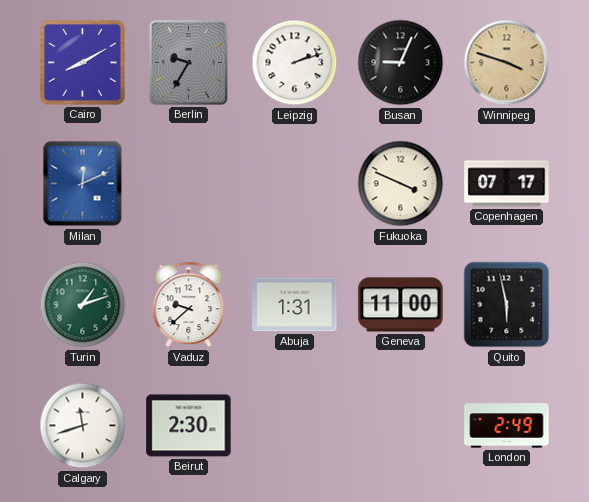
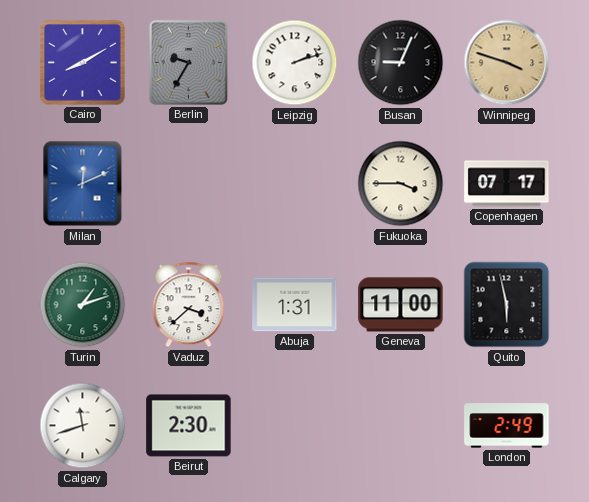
Fukuoka: 3:49 -> 3:45 (401, 184)
Vaduz: 9:38 -> 3:38 (189, 305)
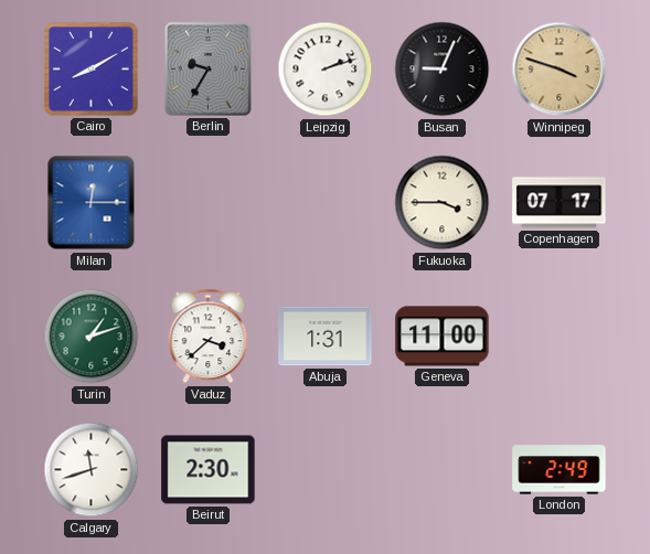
Milan: 12:11 -> 12:15 (92, 203)
Quito: 5:58 -> none (507, 305)
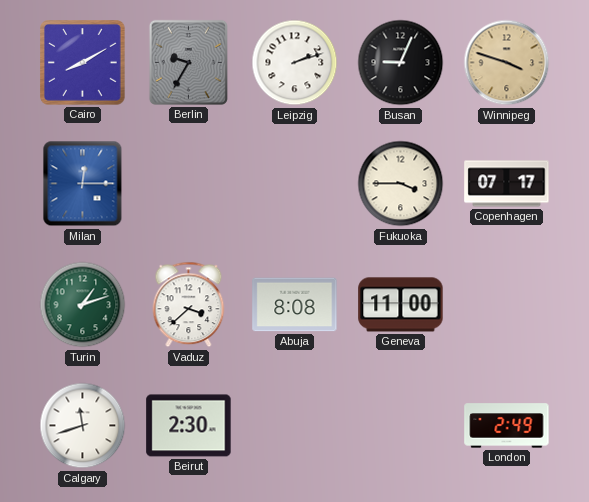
Abuja: 1:31 -> 8:08 (295, 305)
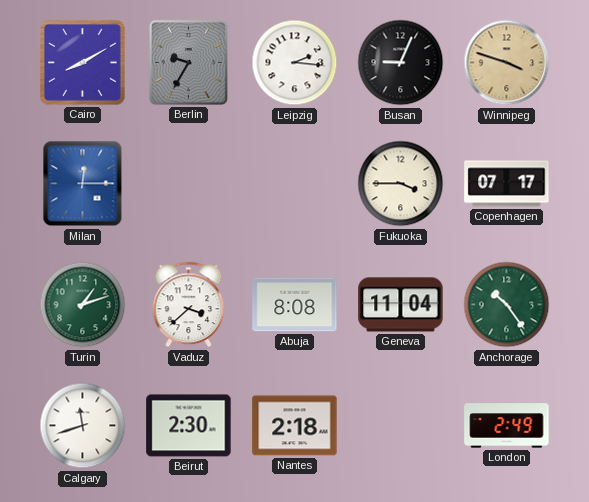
Leipzig: 2:12 -> 2:16 (295, 63)
Geneva: 11:00 -> 11:04 (401, 305)
Anchorage: none -> 10:24 (507, 305)
Nantes: none -> 2:18 (295, 426)
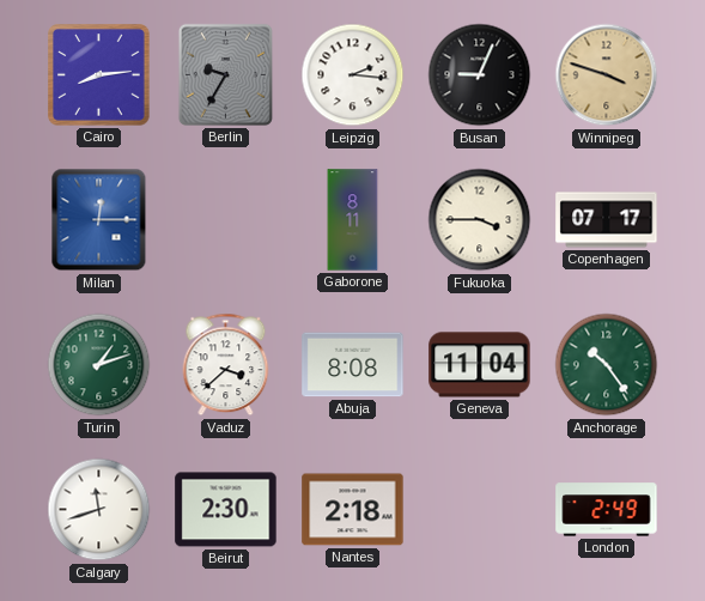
Cairo: 8:10 -> 8:14 (99, 75)
Gaborone: none -> 8:11 (353, 220)
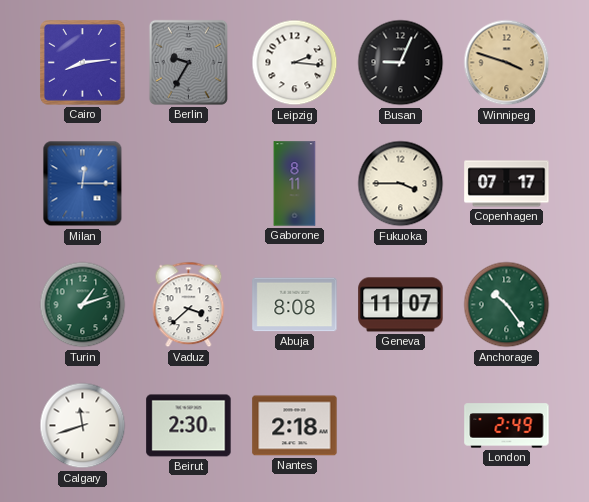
Geneva: 11:04 -> 11:07 (401, 305)
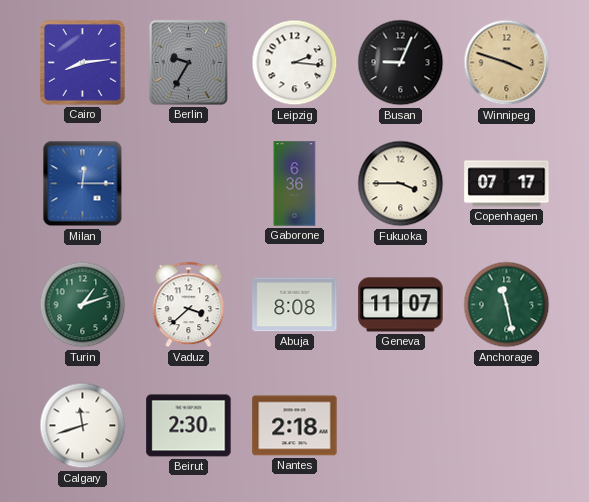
Gaborone: 8:11 -> 6:36 (295, 184)
Anchorage: 10:24 -> 11:28 (507, 305)
London: 2:49 -> none (507, 426)
